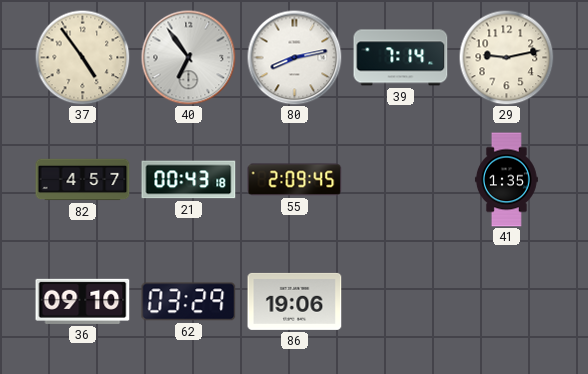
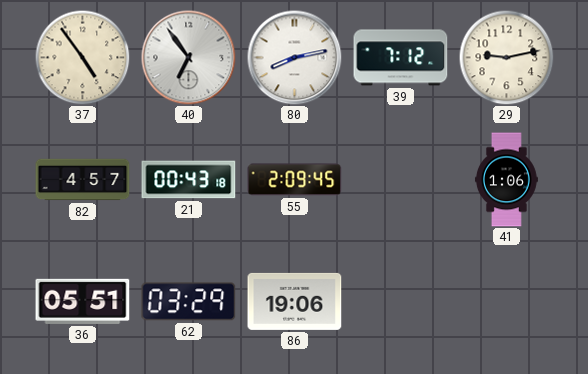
39: 7:14 -> 7:12 (401, 58)
41: 1:35 -> 1:06 (506, 180)
36: 09:10 -> 05:51 (83, 301)
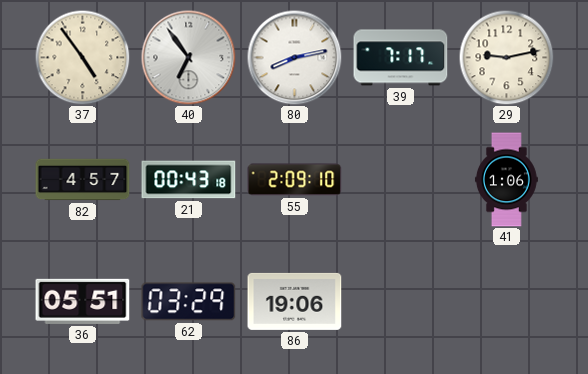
39: 7:12 -> 7:17 (401, 58)
55: 2:09:45 -> 2:09:10 (295, 180)
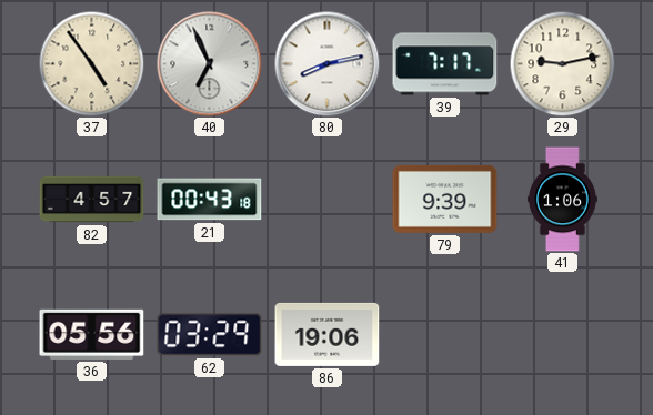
40: 6:54 -> 6:56 (209, 63)
55: 2:09 -> none (295, 180)
79: none -> 9:39 (445, 199)
36: 05:51 -> 05:56 (92, 334)
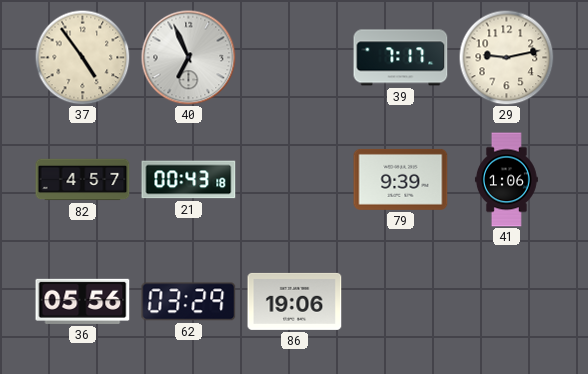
80: 8:13 -> none (326, 63)
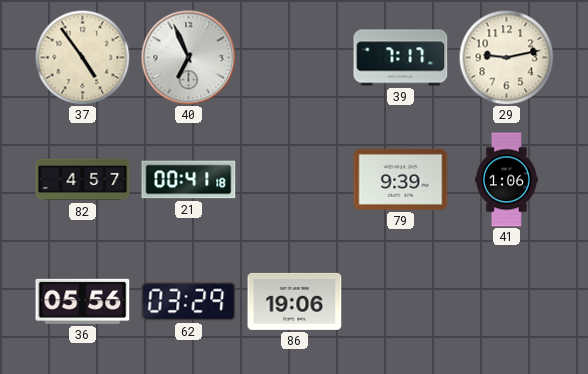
21: 00:43 -> 00:41 (189, 180)
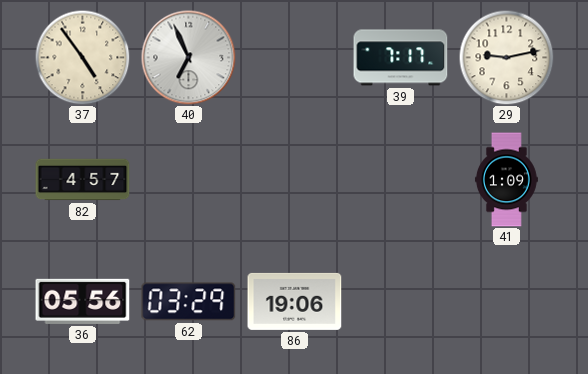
21: 00:41 -> none (189, 180)
79: 9:39 -> none (401, 179)
41: 1:06 -> 1:09 (506, 180)
